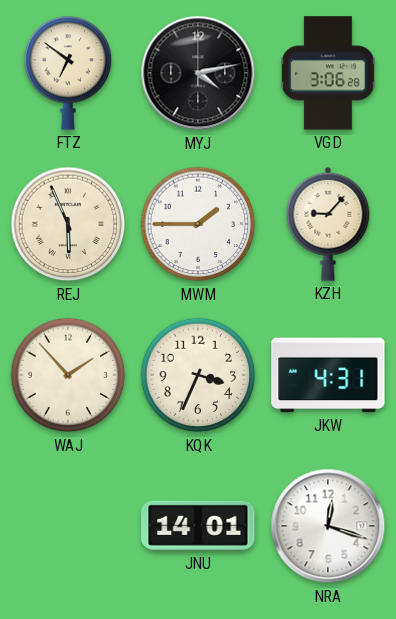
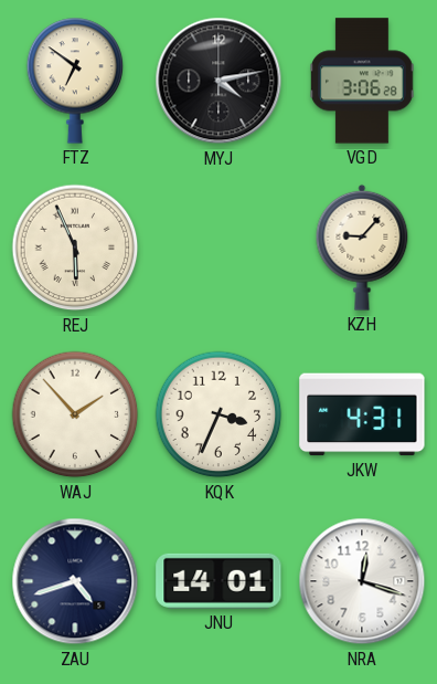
MWM: 1:45 -> none (198, 224)
ZAU: none -> 4:42 (75, 581)
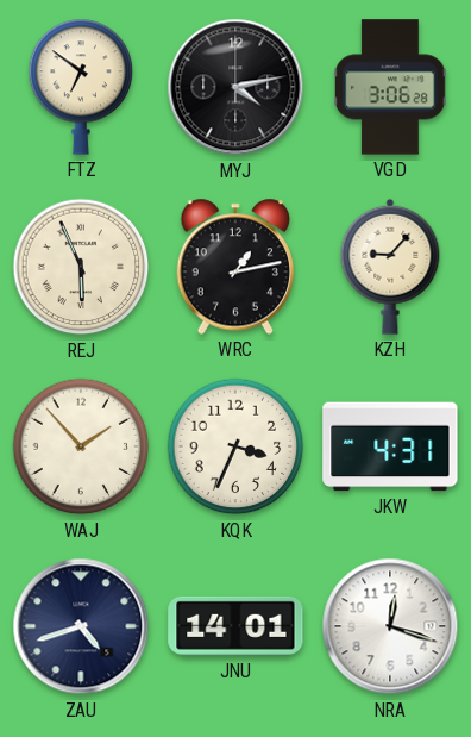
WRC: none -> 1:13 (234, 267)
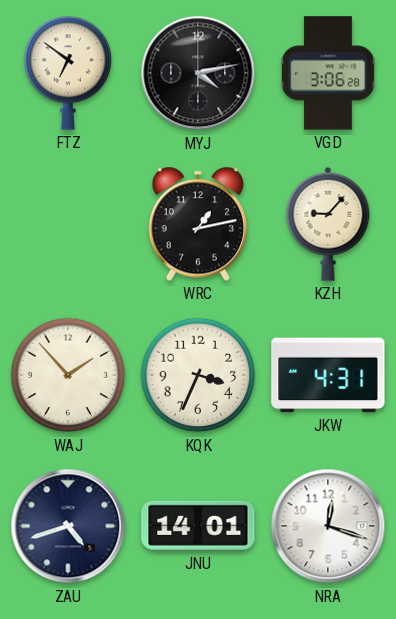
REJ: 5:56 -> none (81, 267)
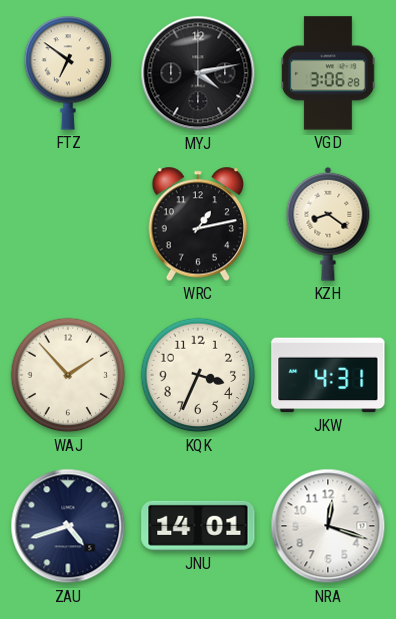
KZH: 9:07 -> 8:21 (328, 224)
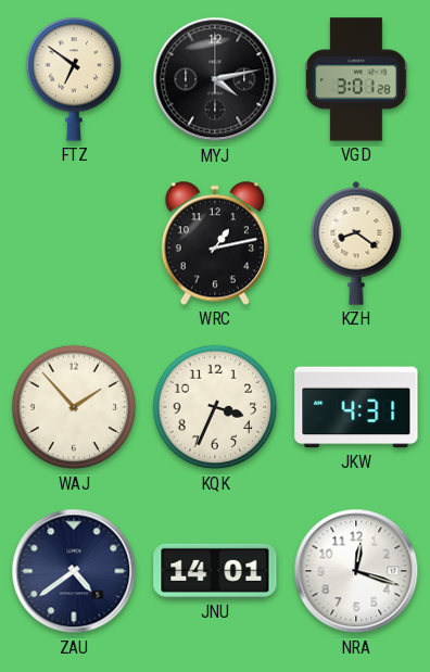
VGD: 3:06 -> 3:01 (356, 79)
ZAU: 4:42 -> 4:39 (74, 571)
